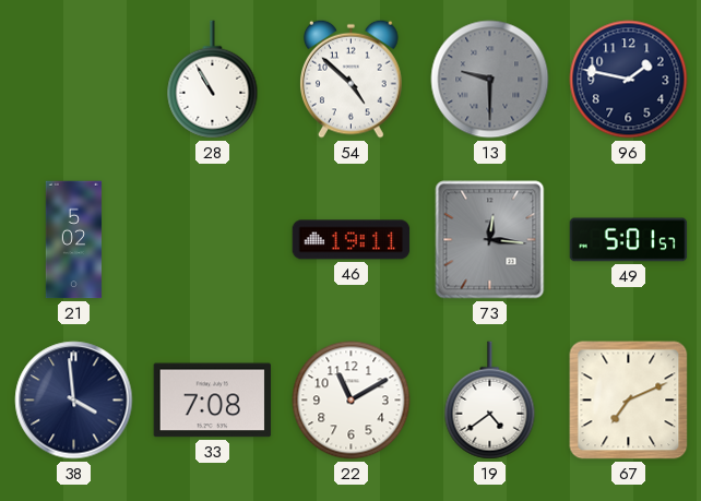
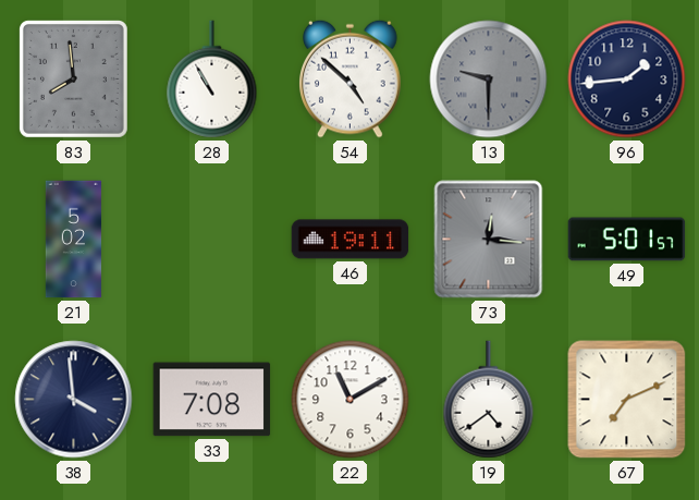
83: none -> 7:59 (73, 78)
96: 1:47 -> 1:44 (627, 80)
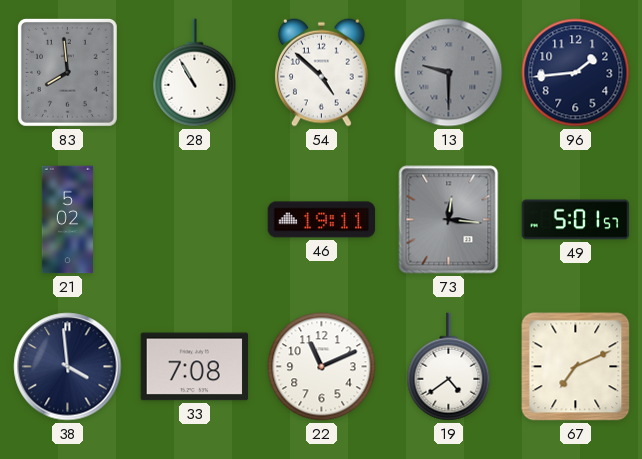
22: 11:10 -> 11:11 (322, 367)
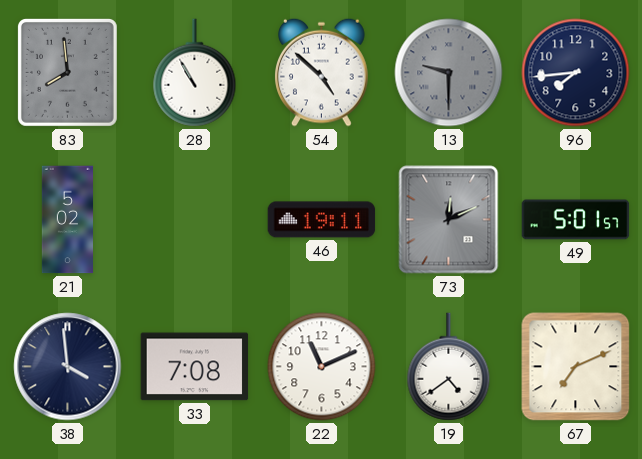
96: 1:44 -> 7:44 (576, 73)
73: 12:16 -> 12:11 (449, 220)
